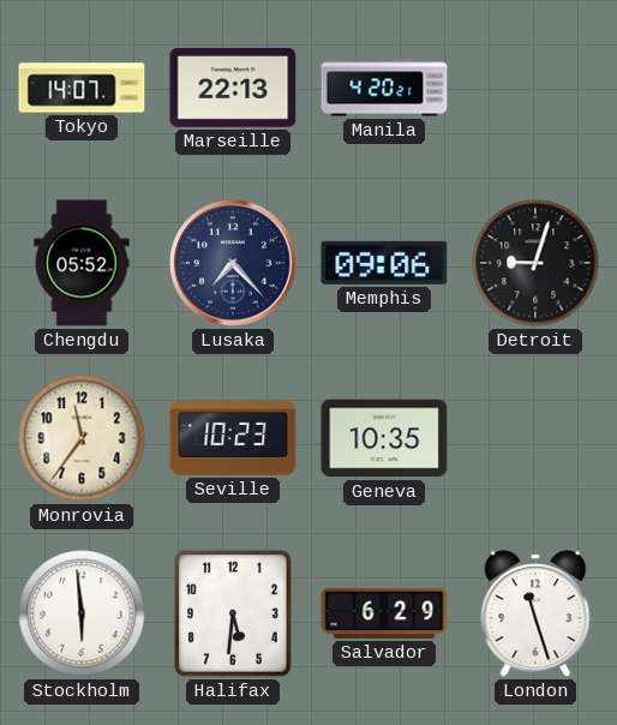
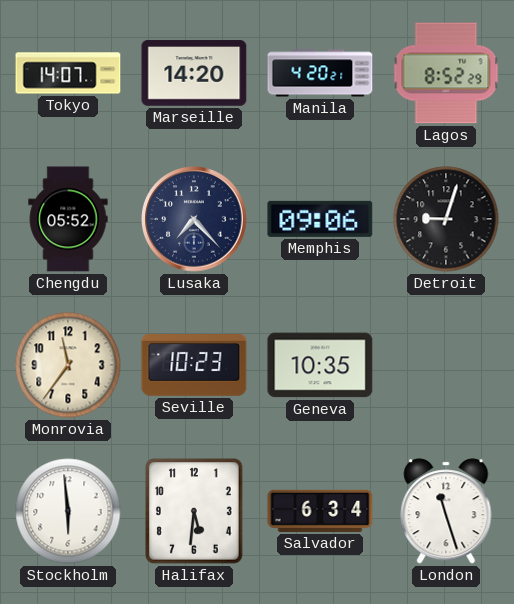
Marseille: 22:13 -> 14:20 (194, 73)
Lagos: none -> 8:52 (446, 73)
Salvador: 6:29 -> 6:34 (320, 511)
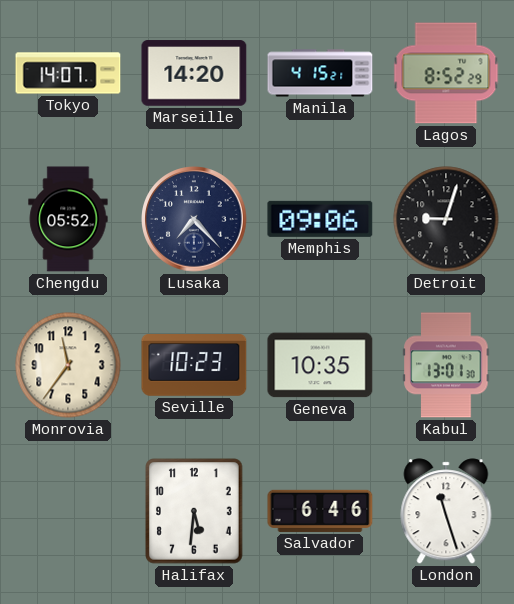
Manila: 4:20 -> 4:15 (320, 73)
Kabul: none -> 13:01 (446, 365)
Stockholm: 5:59 -> none (68, 511)
Salvador: 6:34 -> 6:46 (320, 511)
